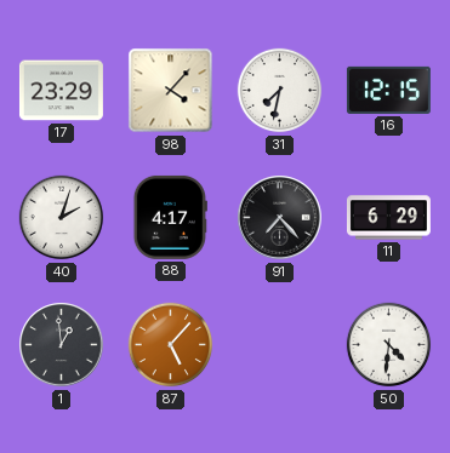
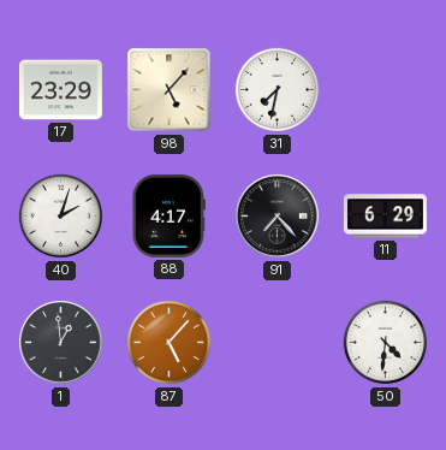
98: 4:07 -> 5:07 (170, 90)
16: 12:15 -> none (388, 90)
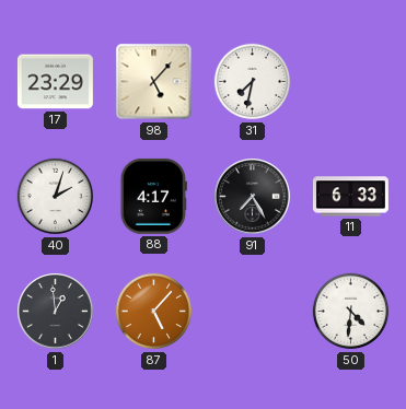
91: 7:23 -> 7:25 (253, 197)
11: 6:29 -> 6:33 (350, 197)
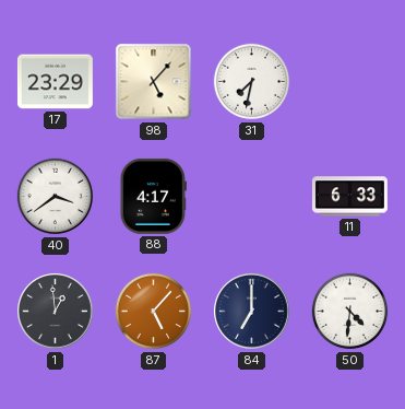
40: 2:03 -> 3:39 (56, 197)
91: 7:25 -> none (253, 197)
84: none -> 7:00 (252, 312)
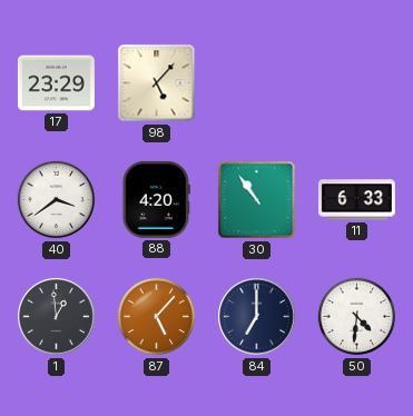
31: 7:32 -> none (252, 82)
88: 4:17 -> 4:20 (156, 199)
30: none -> 10:54 (257, 200)
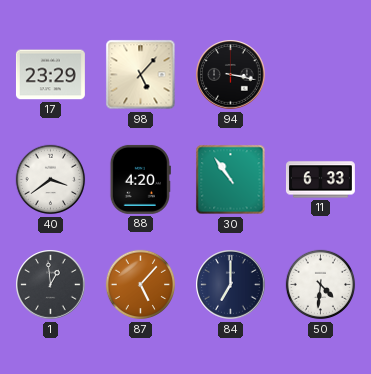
94: none -> 3:17 (231, 75)
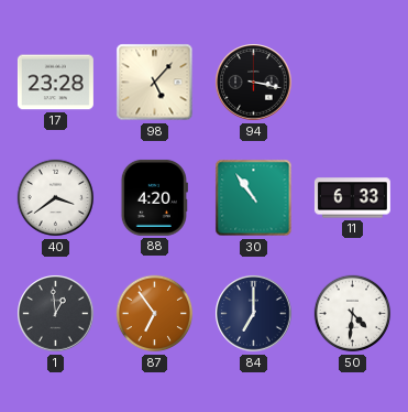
17: 23:29 -> 23:28 (55, 83)
87: 5:07 -> 6:54 (155, 314)
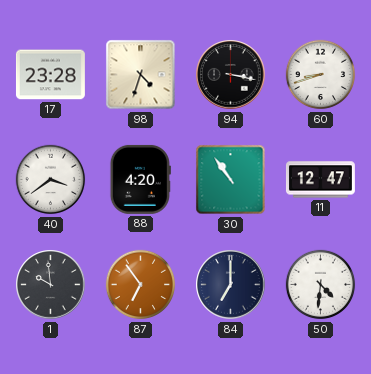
98: 5:07 -> 4:33 (141, 75)
60: none -> 8:42 (321, 75)
11: 6:33 -> 12:47 (320, 180)
1: 12:59 -> 9:59 (51, 285)
